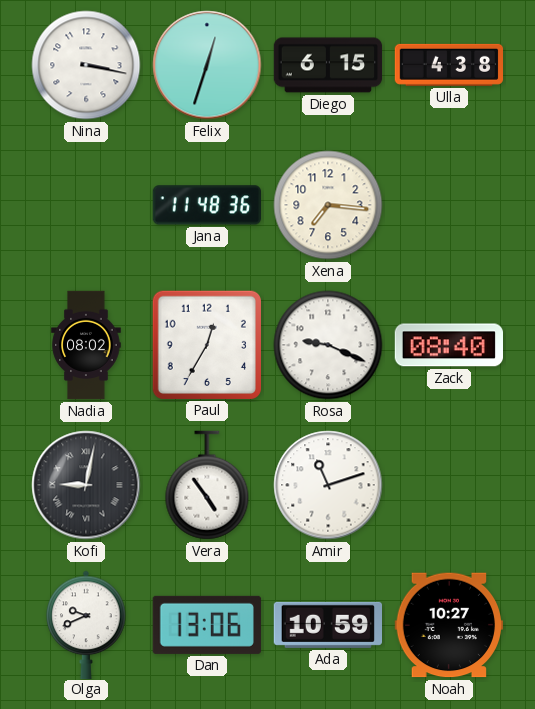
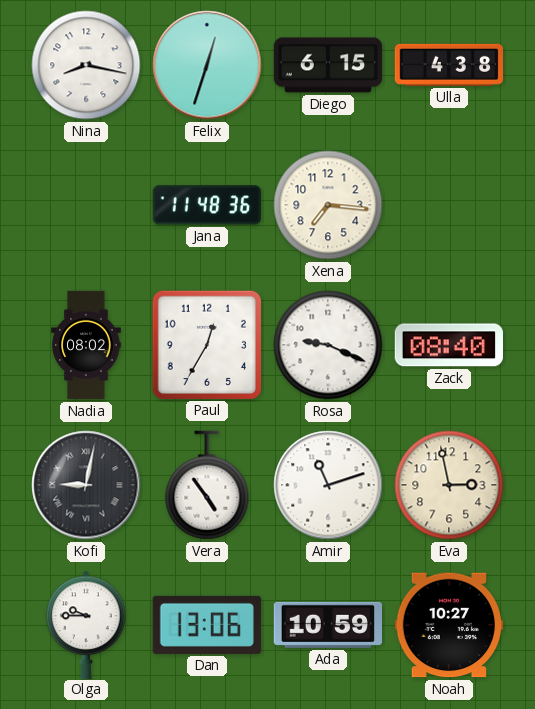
Nina: 3:17 -> 8:17 (86, 65)
Eva: none -> 2:58 (449, 485)
Olga: 9:41 -> 9:45 (86, 624)
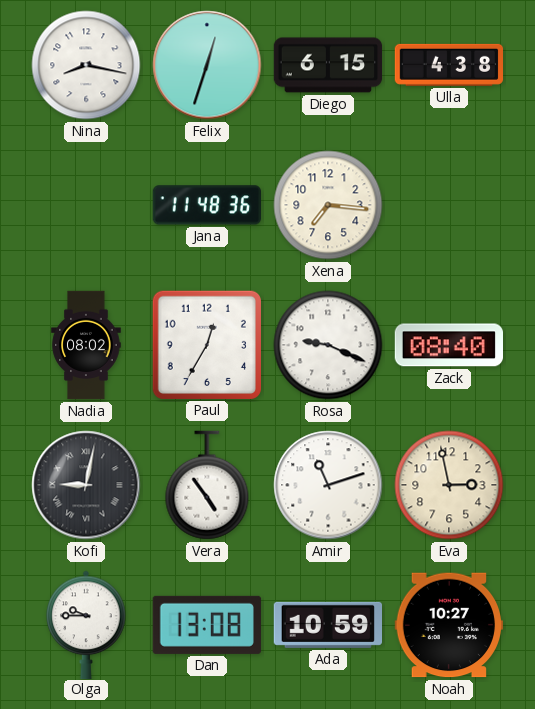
Dan: 13:06 -> 13:08 (207, 625)
